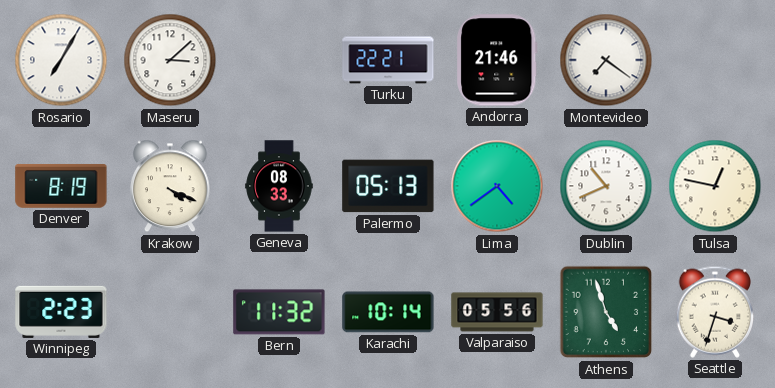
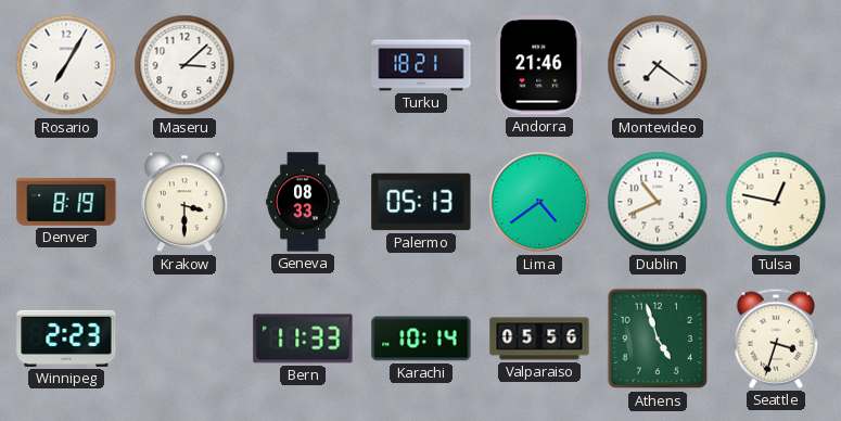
Turku: 22:21 -> 18:21 (421, 65)
Krakow: 4:19 -> 3:30 (186, 202)
Bern: 11:32 -> 11:33 (303, 339)
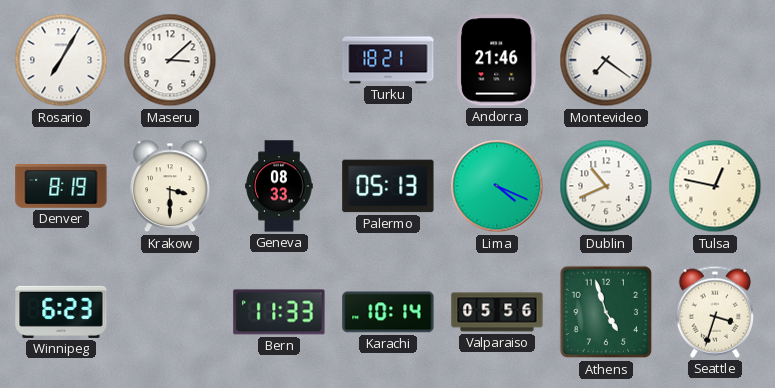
Lima: 4:39 -> 4:19 (497, 186)
Winnipeg: 2:23 -> 6:23 (61, 312)
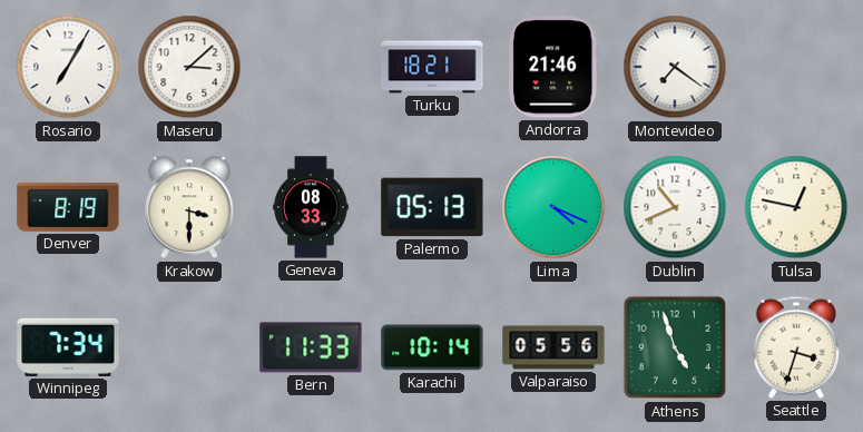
Winnipeg: 6:23 -> 7:34 (68, 347)
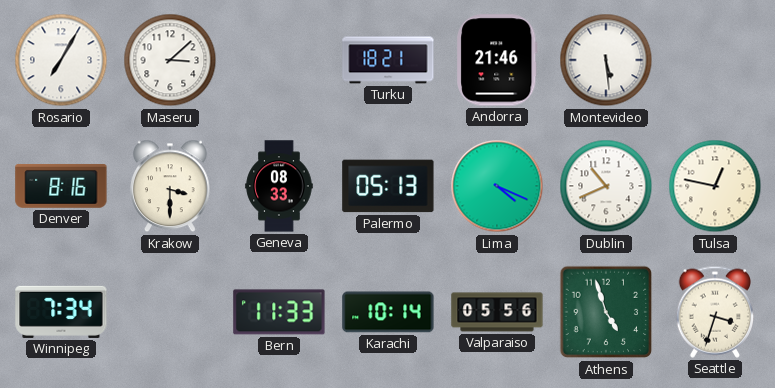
Montevideo: 7:21 -> 5:29 (606, 60)
Denver: 8:19 -> 8:16 (61, 186)
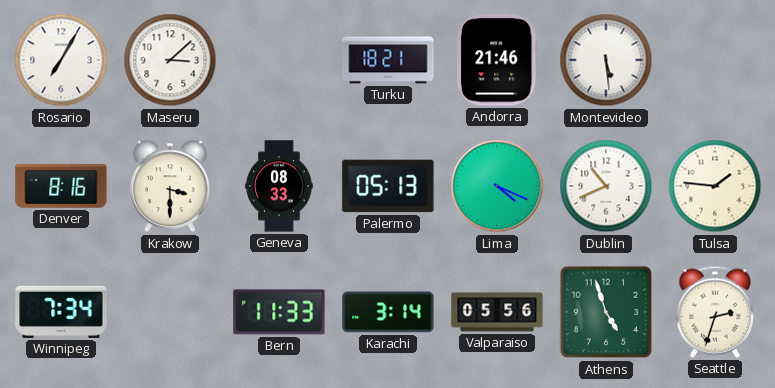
Tulsa: 12:47 -> 1:46 (715, 186)
Karachi: 10:14 -> 3:14 (388, 312)
Seattle: 3:33 -> 2:33 (714, 312)
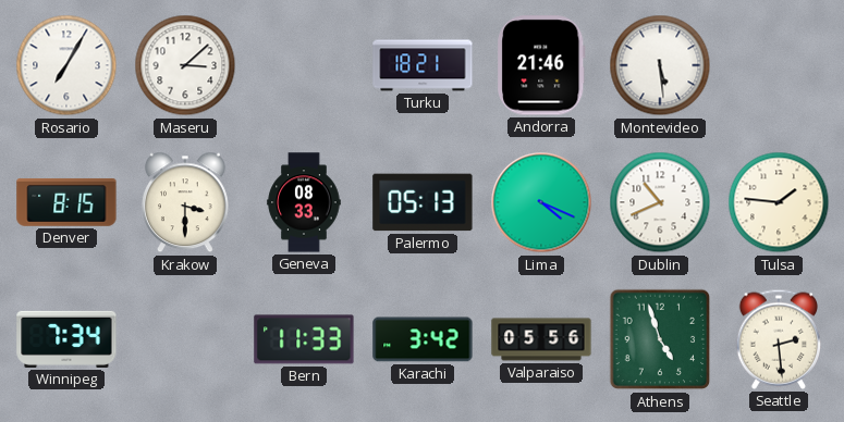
Denver: 8:16 -> 8:15 (66, 202)
Karachi: 3:14 -> 3:42 (423, 339)
Seattle: 2:33 -> 2:29 (778, 339)
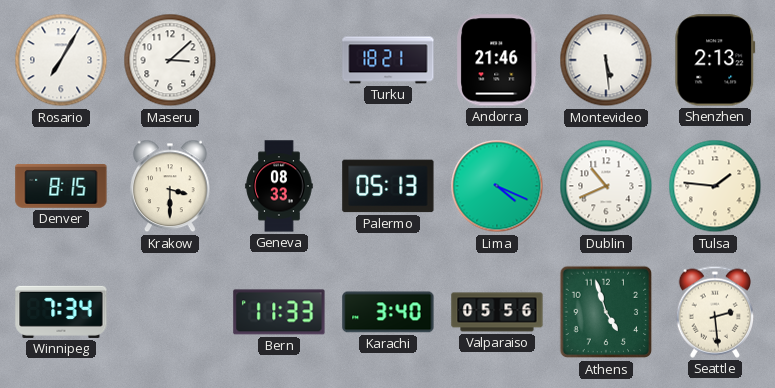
Shenzhen: none -> 2:13 (715, 60)
Karachi: 3:42 -> 3:40 (388, 312)
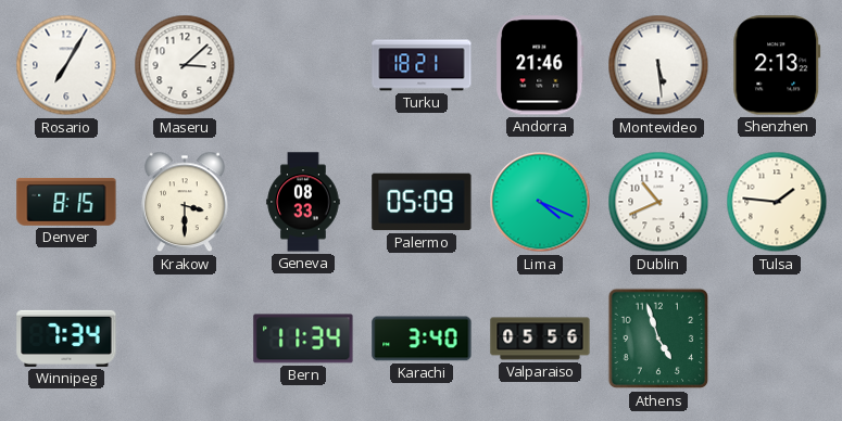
Palermo: 05:13 -> 05:09 (422, 202)
Bern: 11:33 -> 11:34 (303, 339)
Seattle: 2:29 -> none (714, 312)
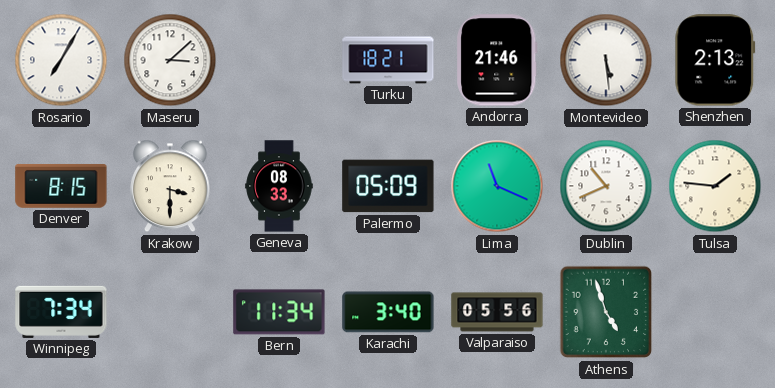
Lima: 4:19 -> 11:19 (497, 186)
